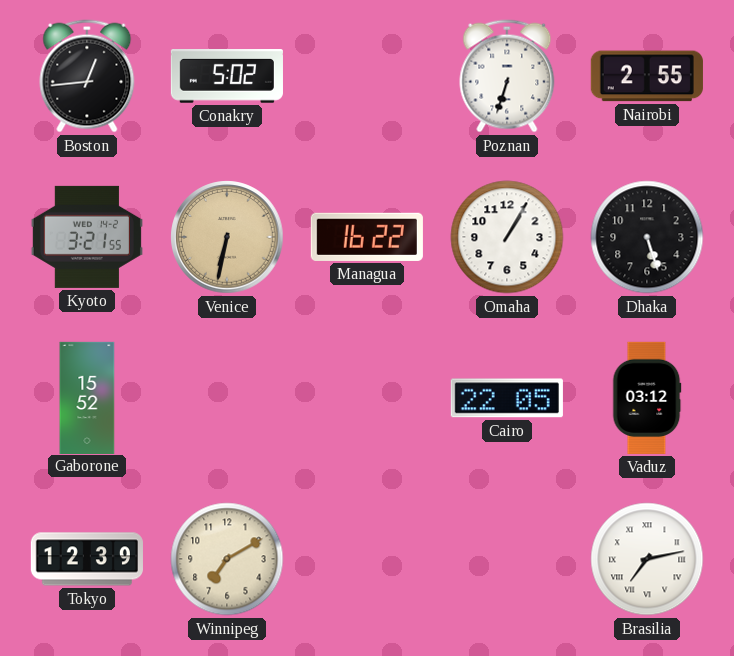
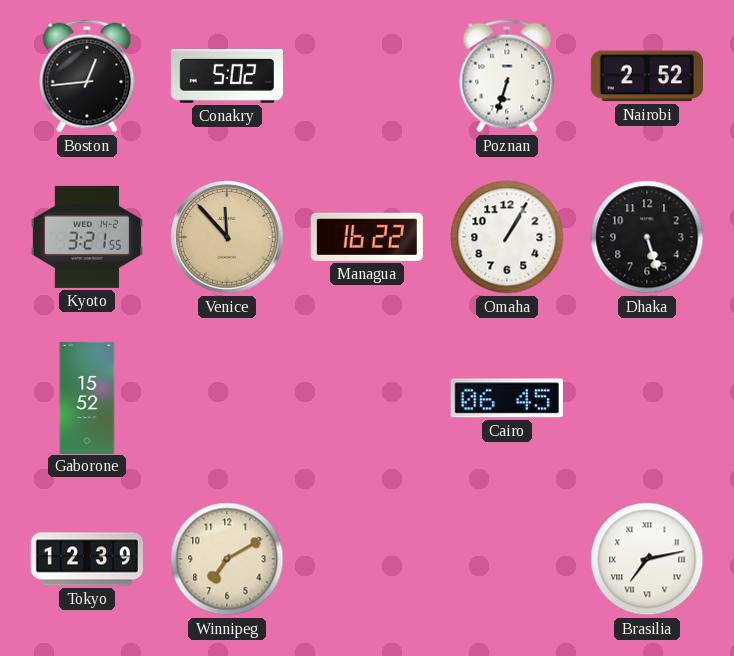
Nairobi: 2:55 -> 2:52 (647, 76)
Venice: 6:32 -> 11:53 (227, 237)
Cairo: 22:05 -> 06:45 (507, 398)
Vaduz: 03:12 -> none (647, 398)
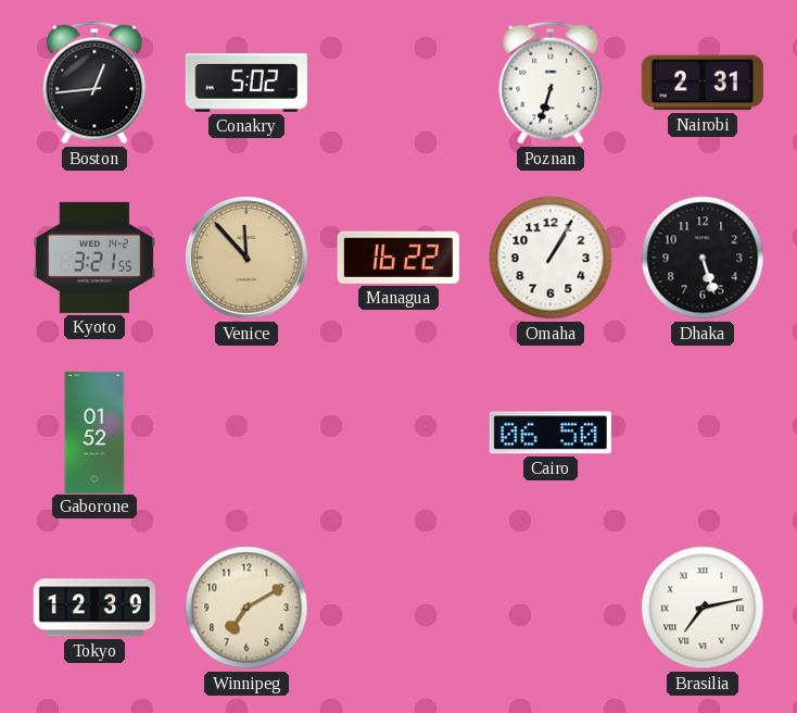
Nairobi: 2:52 -> 2:31 (703, 83)
Gaborone: 15:52 -> 01:52 (94, 431)
Cairo: 06:45 -> 06:50 (551, 433)
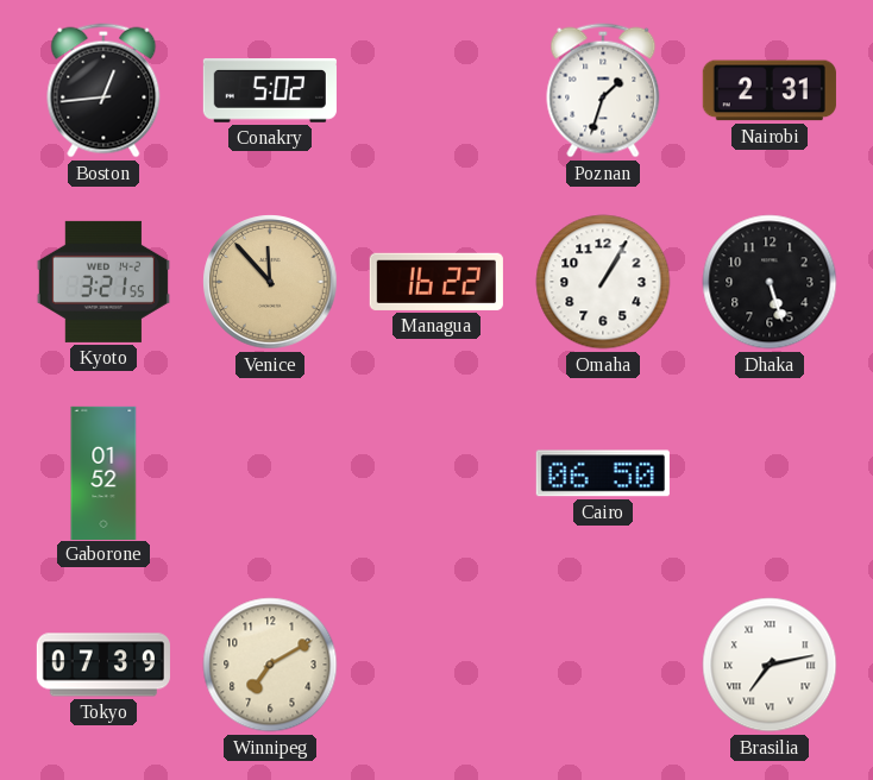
Poznan: 6:33 -> 1:33 (603, 90)
Tokyo: 12:39 -> 07:39 (103, 665)
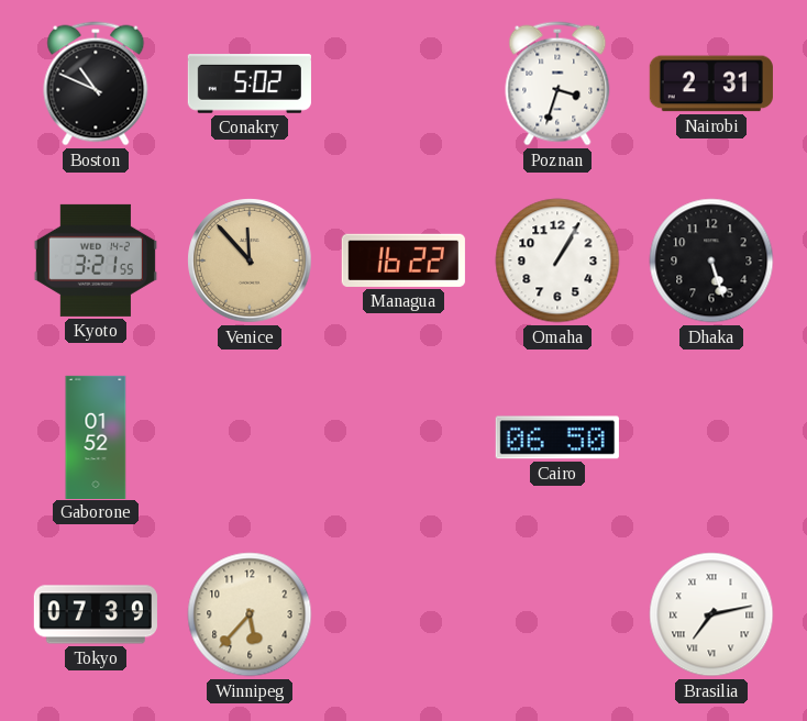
Boston: 12:44 -> 10:49 (96, 84)
Poznan: 1:33 -> 3:33 (557, 84)
Winnipeg: 7:10 -> 5:37 (250, 614)
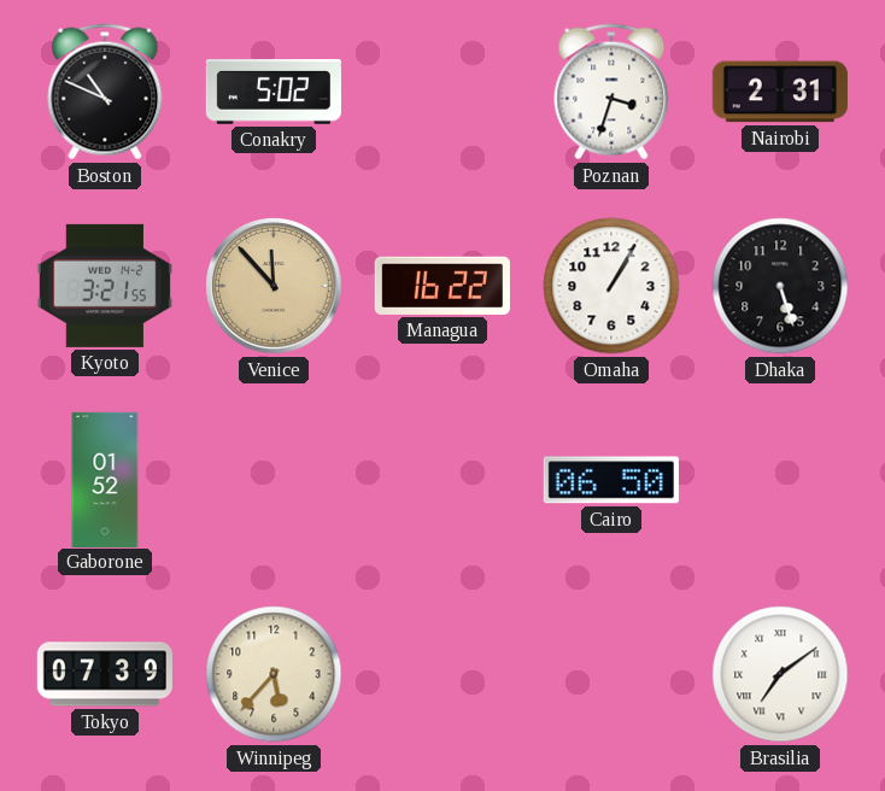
Brasilia: 7:13 -> 7:09 (780, 674)
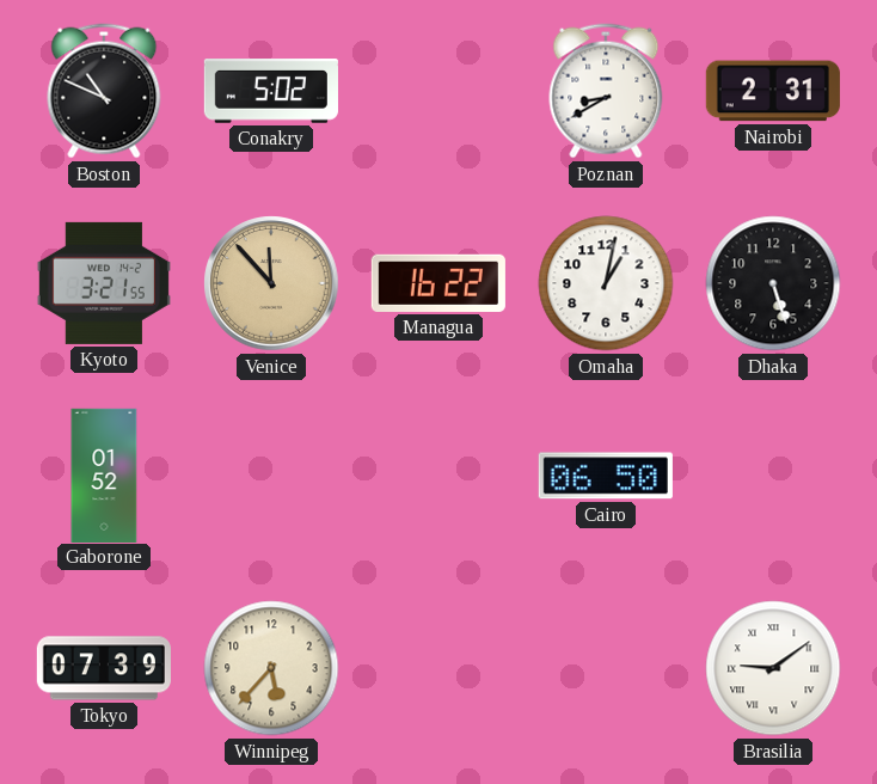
Poznan: 3:33 -> 8:40 (606, 91)
Omaha: 1:05 -> 1:02 (606, 283)
Brasilia: 7:09 -> 9:09 (773, 668)
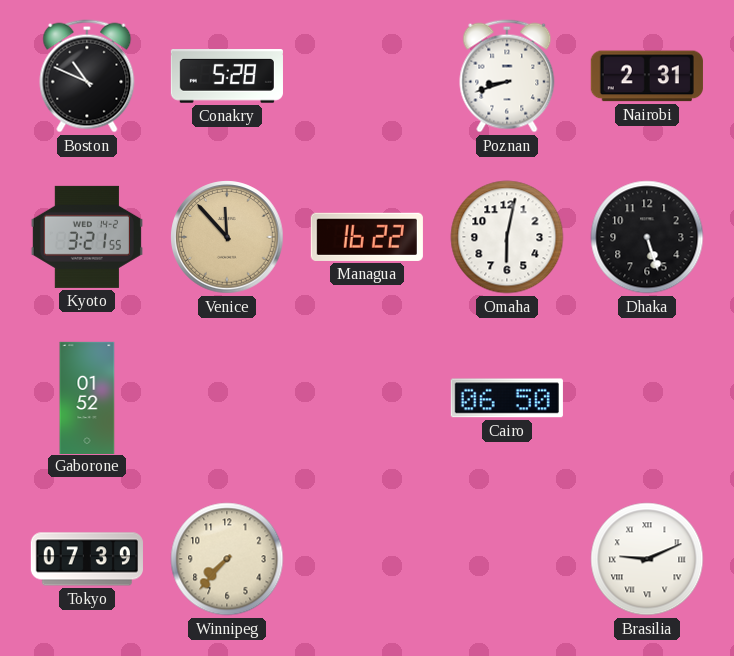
Conakry: 5:02 -> 5:28 (227, 77)
Poznan: 8:40 -> 8:42 (507, 76)
Omaha: 1:02 -> 6:02 (507, 237)
Winnipeg: 5:37 -> 7:37 (227, 559)
Brasilia: 9:09 -> 9:11 (647, 559)
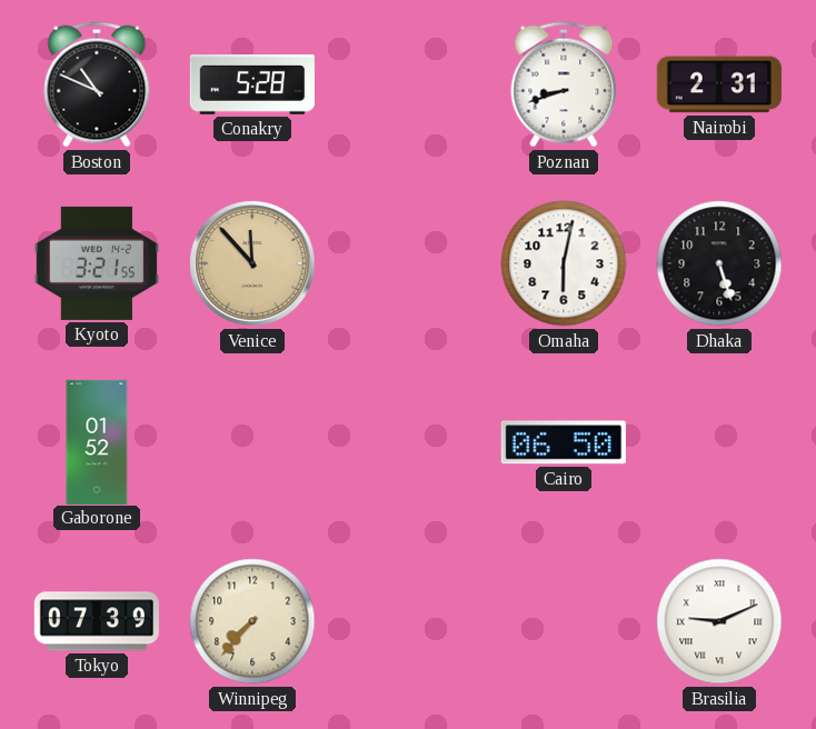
Managua: 16:22 -> none (367, 237)
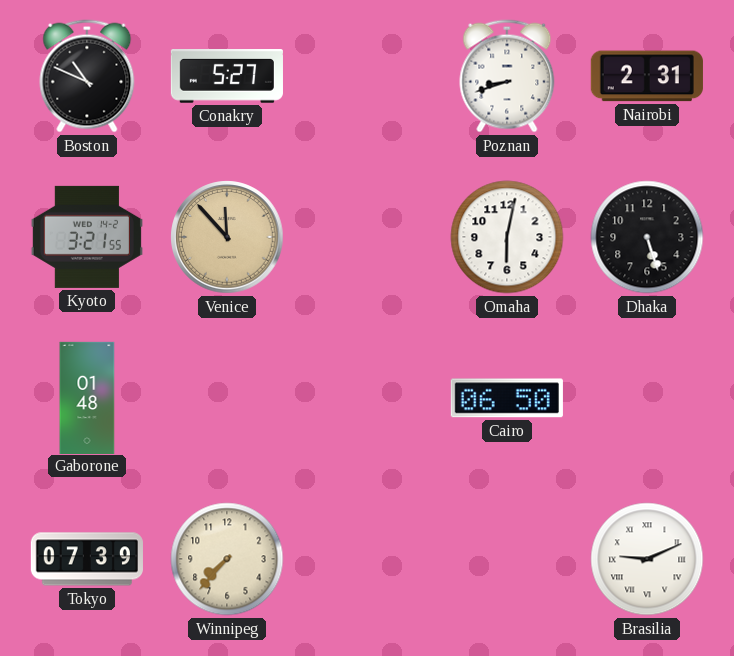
Conakry: 5:28 -> 5:27 (227, 77)
Gaborone: 01:52 -> 01:48 (87, 397)
